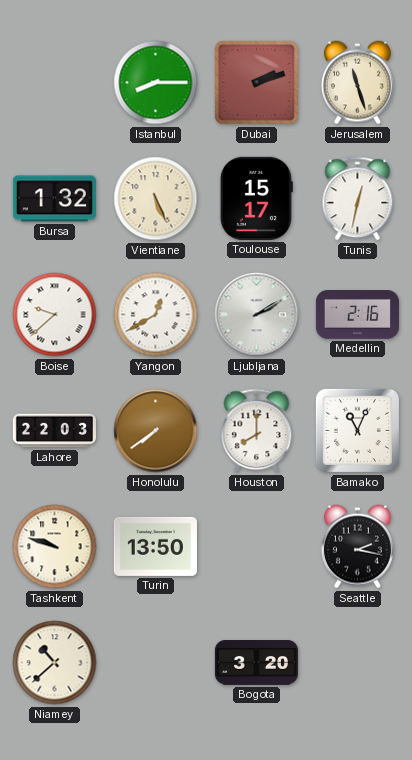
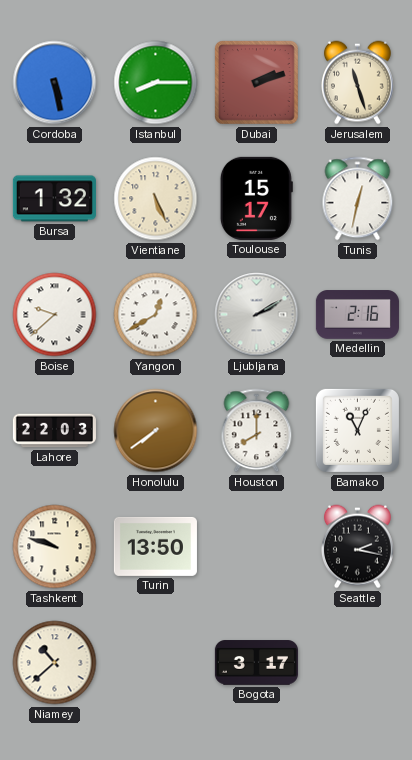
Cordoba: none -> 5:28 (55, 83)
Bogota: 3:20 -> 3:17 (256, 663)
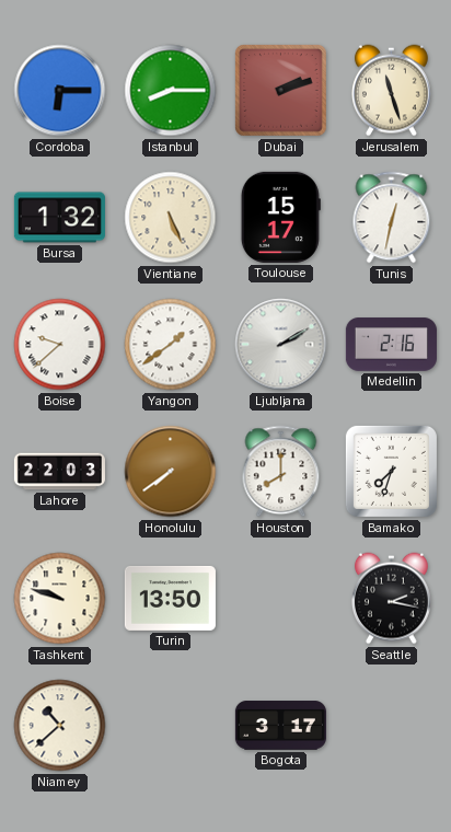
Cordoba: 5:28 -> 6:15 (60, 91)
Yangon: 12:40 -> 1:39 (171, 345)
Bamako: 11:04 -> 7:33 (391, 471)
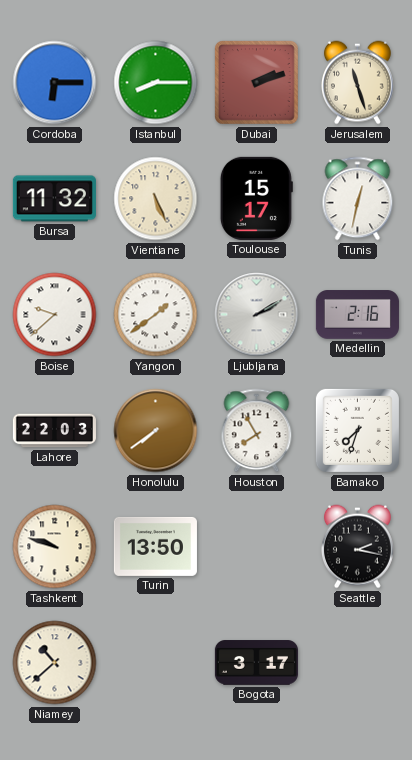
Bursa: 1:32 -> 11:32 (54, 199)
Houston: 8:00 -> 7:55 (257, 431)
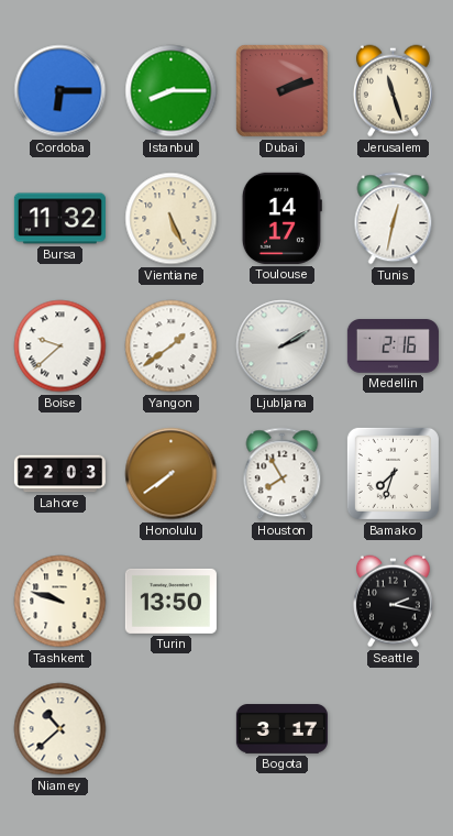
Toulouse: 15:17 -> 14:17 (281, 218)
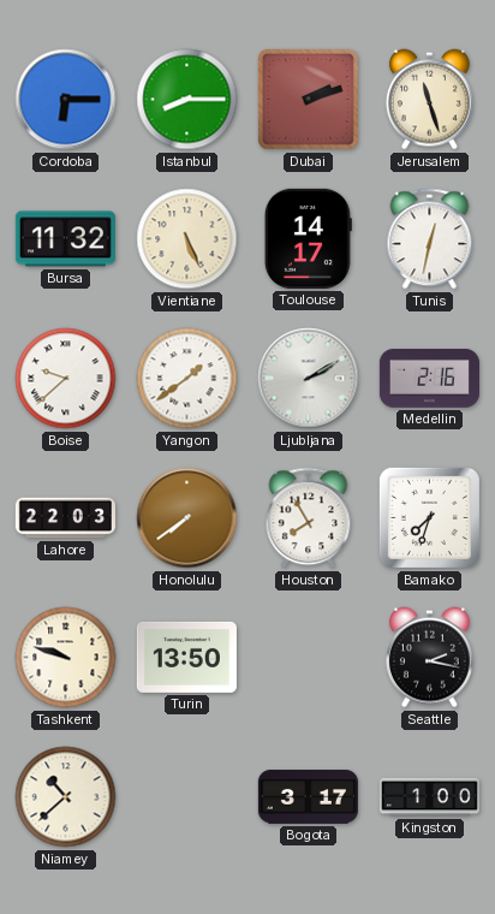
Kingston: none -> 1:00 (429, 797)
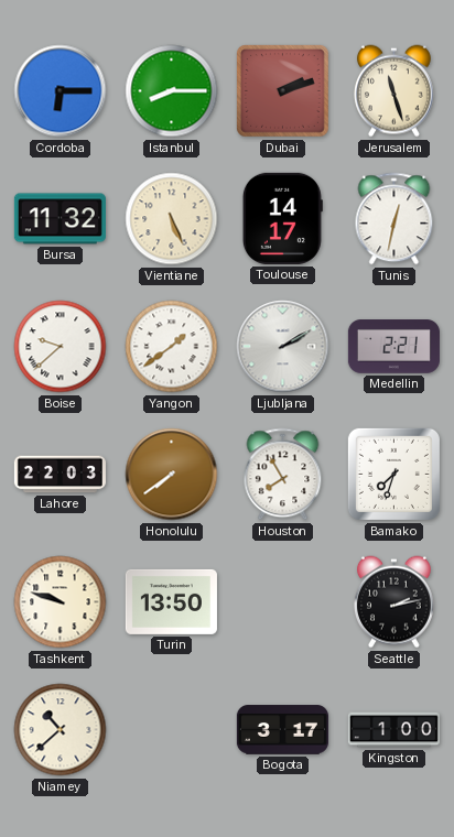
Medellin: 2:16 -> 2:21 (393, 347)
Seattle: 2:17 -> 2:13 (393, 602)
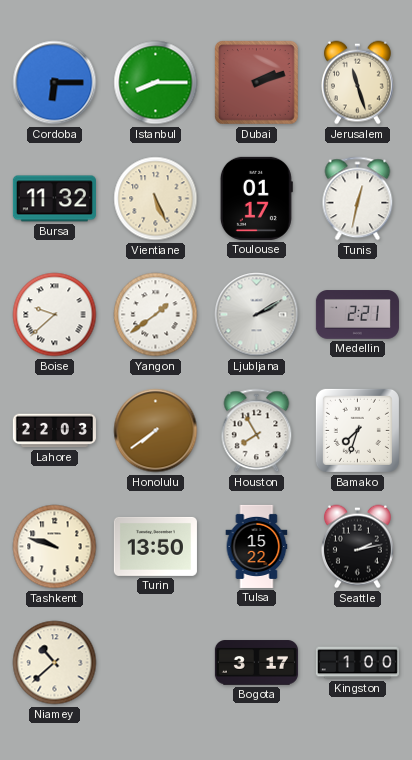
Toulouse: 14:17 -> 01:17 (256, 198)
Tulsa: none -> 15:22 (257, 546)
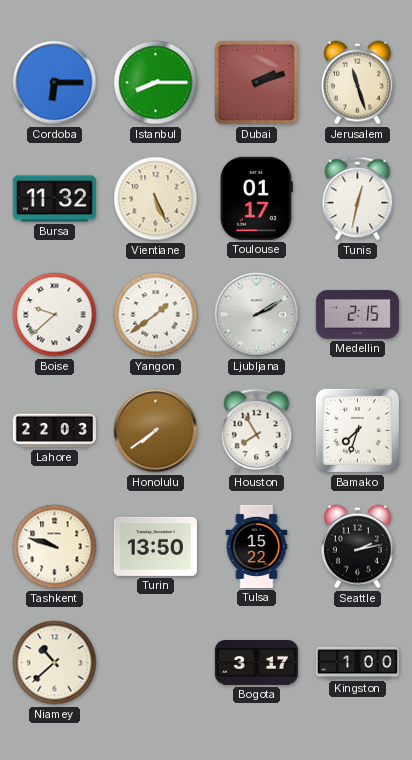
Medellin: 2:21 -> 2:15 (357, 315)
